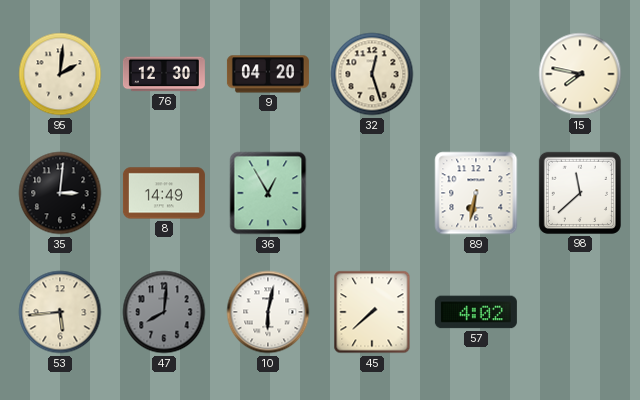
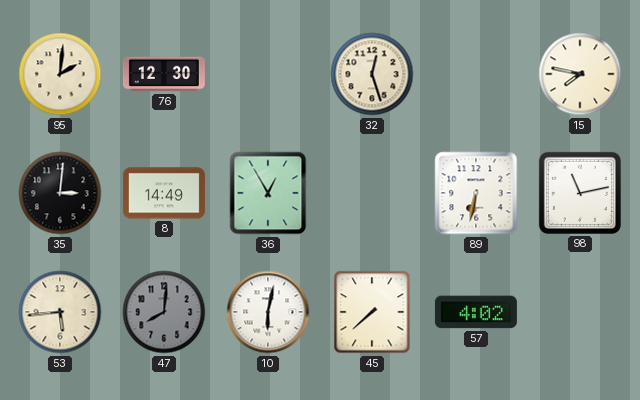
9: 04:20 -> none (268, 74)
98: 11:38 -> 11:13 (580, 193)
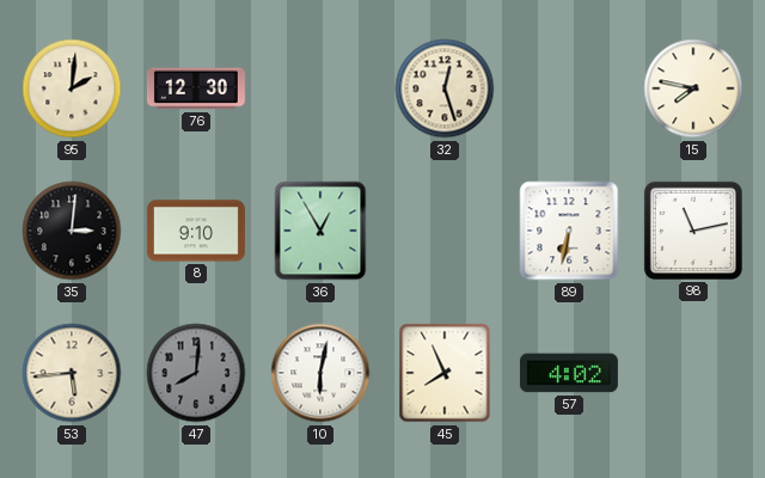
8: 14:49 -> 9:10 (196, 231)
45: 7:38 -> 7:56 (445, 373)
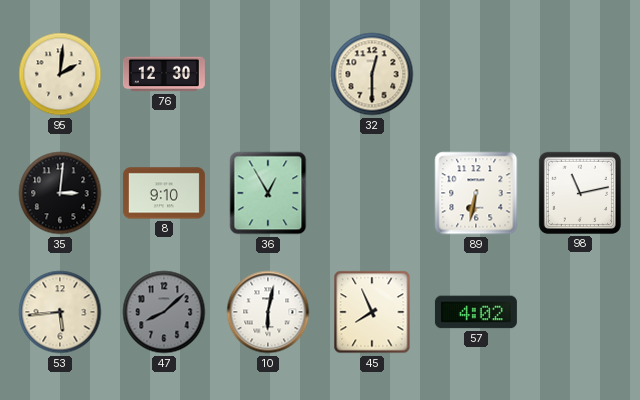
32: 12:27 -> 12:30 (372, 74)
15: 7:47 -> none (693, 88)
47: 8:01 -> 8:08 (164, 312)
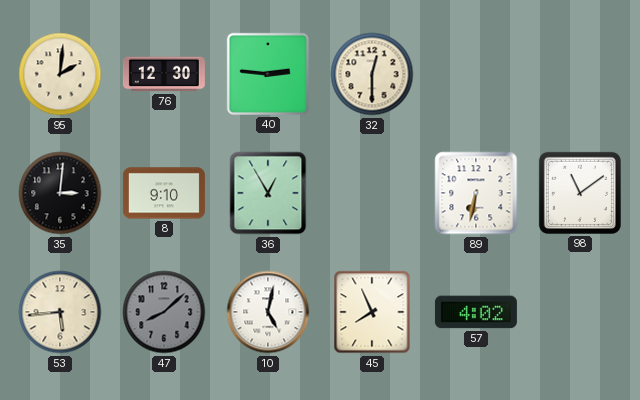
40: none -> 2:46 (268, 74)
98: 11:13 -> 11:09 (580, 193)
10: 6:02 -> 5:02 (268, 312)
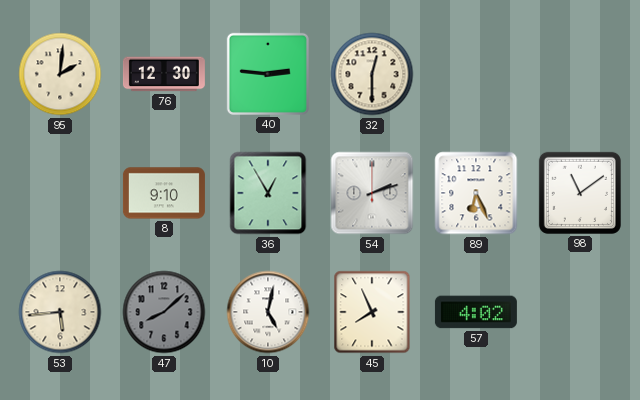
35: 3:01 -> none (60, 193)
54: none -> 2:12 (372, 193)
89: 6:32 -> 6:26 (476, 193)
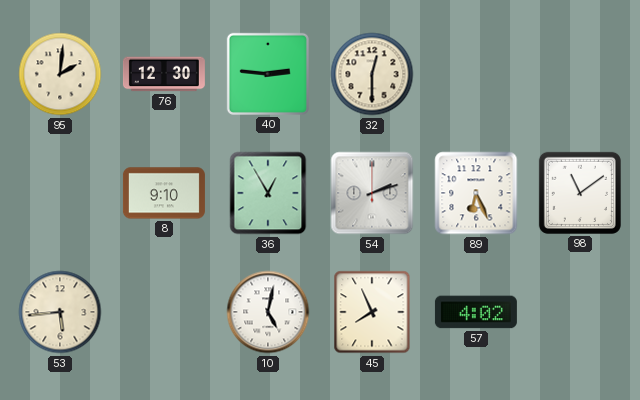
47: 8:08 -> none (164, 312)
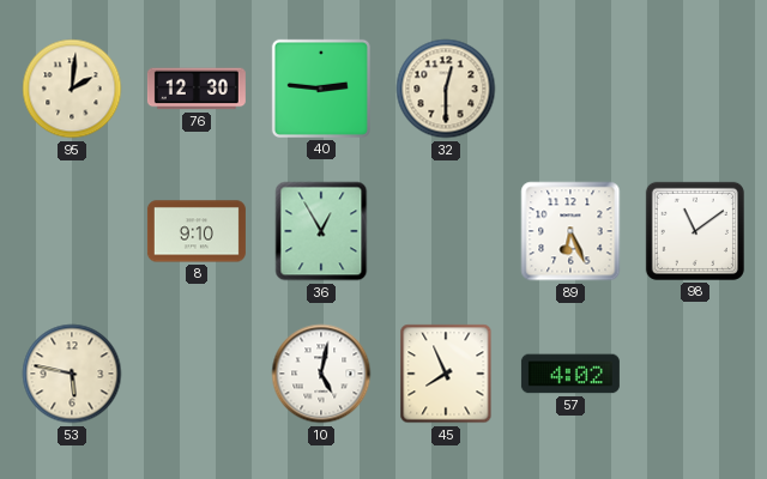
54: 2:12 -> none (372, 193)
53: 5:44 -> 5:47 (72, 374)
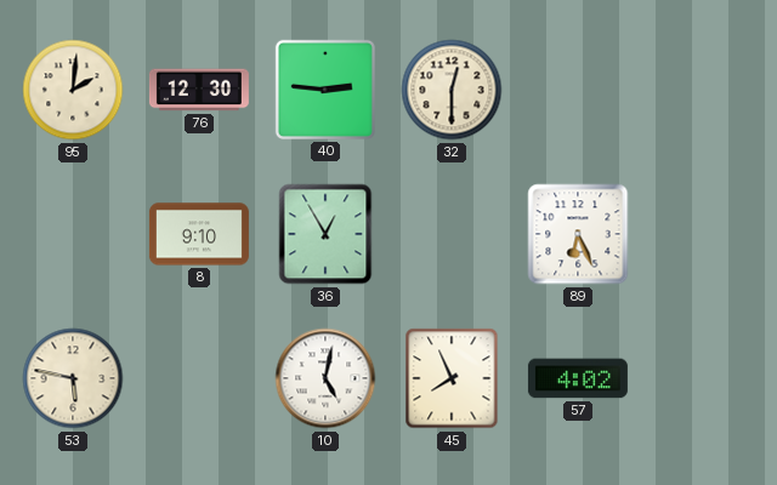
98: 11:09 -> none (695, 231)
